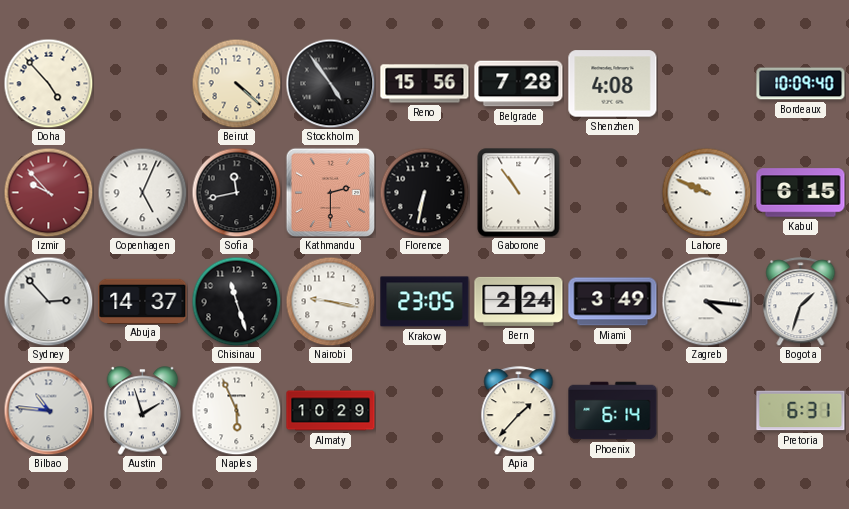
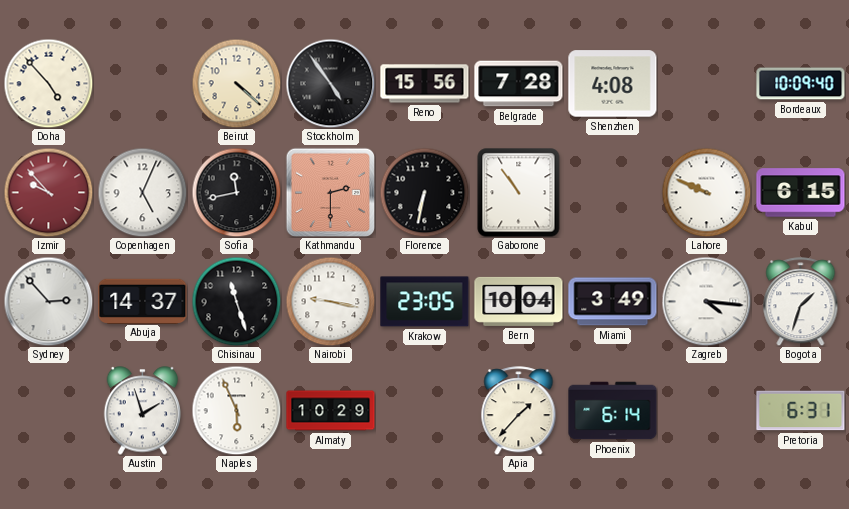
Bern: 2:24 -> 10:04 (519, 301)
Bilbao: 10:46 -> none (48, 410)
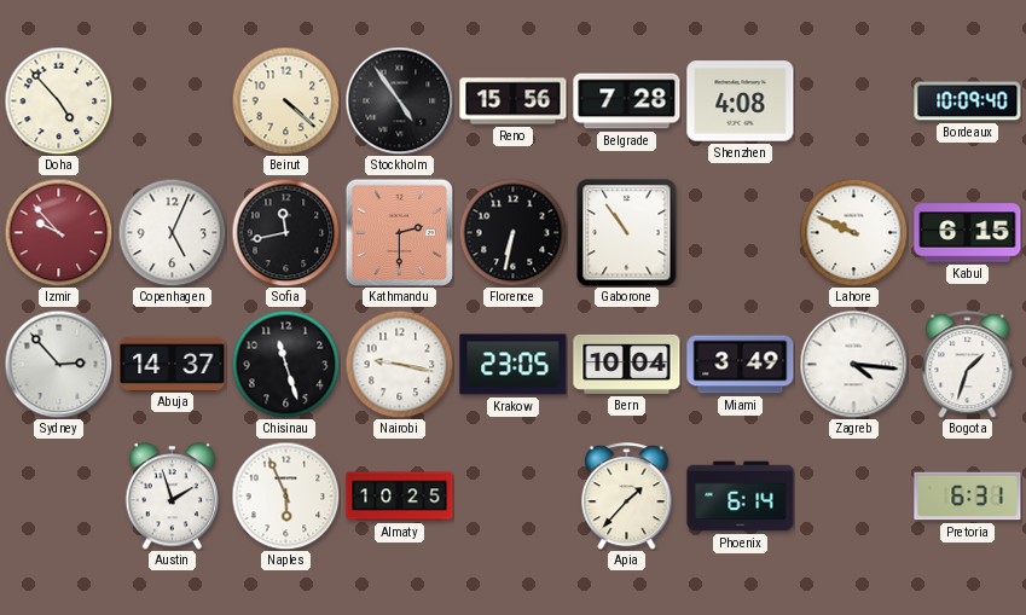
Almaty: 10:29 -> 10:25 (400, 497)
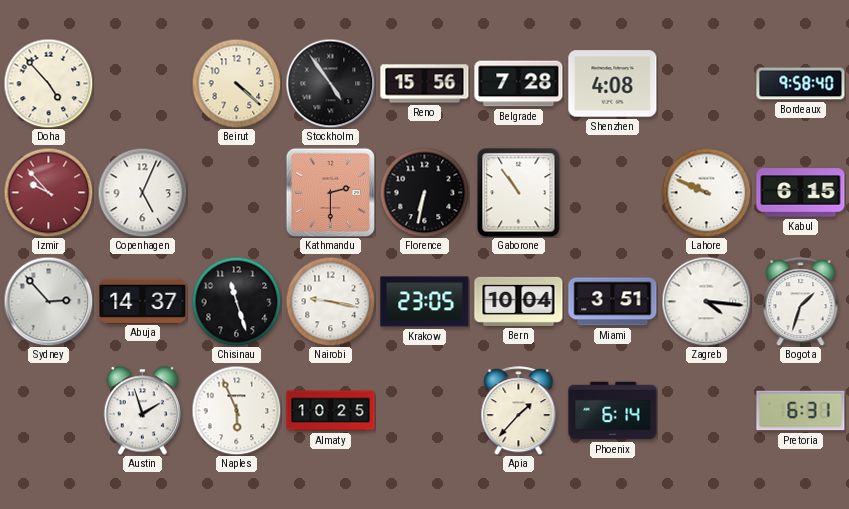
Bordeaux: 10:09 -> 9:58 (801, 84)
Sofia: 11:43 -> none (285, 232)
Miami: 3:49 -> 3:51 (613, 302)
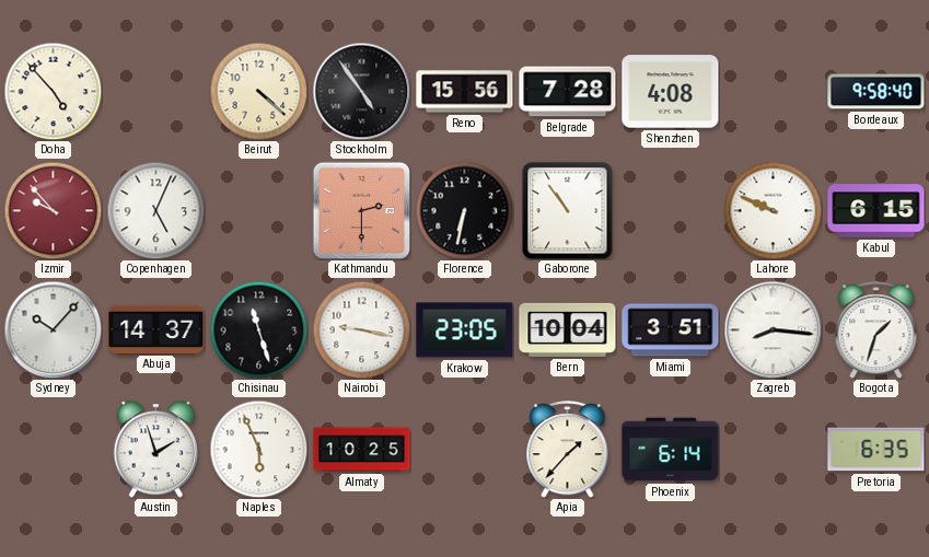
Sydney: 2:53 -> 10:07 (53, 329)
Zagreb: 4:16 -> 8:16 (773, 329)
Pretoria: 6:31 -> 6:35 (876, 450)
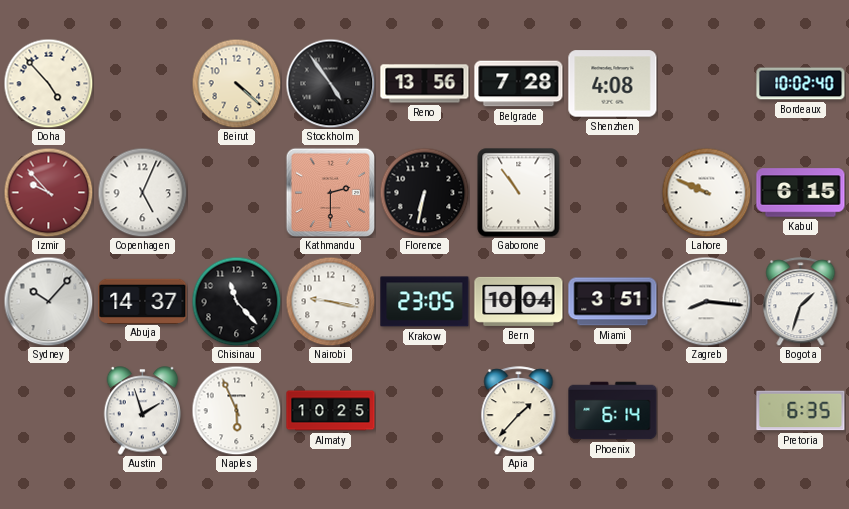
Reno: 15:56 -> 13:56 (425, 84)
Bordeaux: 9:58 -> 10:02 (801, 84)
Chisinau: 11:27 -> 11:23 (236, 301)
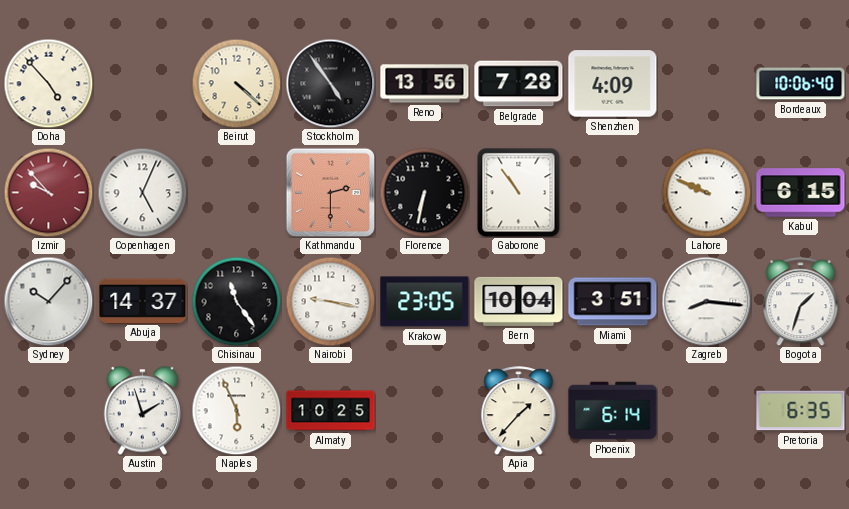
Shenzhen: 4:08 -> 4:09 (613, 84)
Bordeaux: 10:02 -> 10:06 (801, 84)
Chisinau: 11:23 -> 11:24 (236, 301)
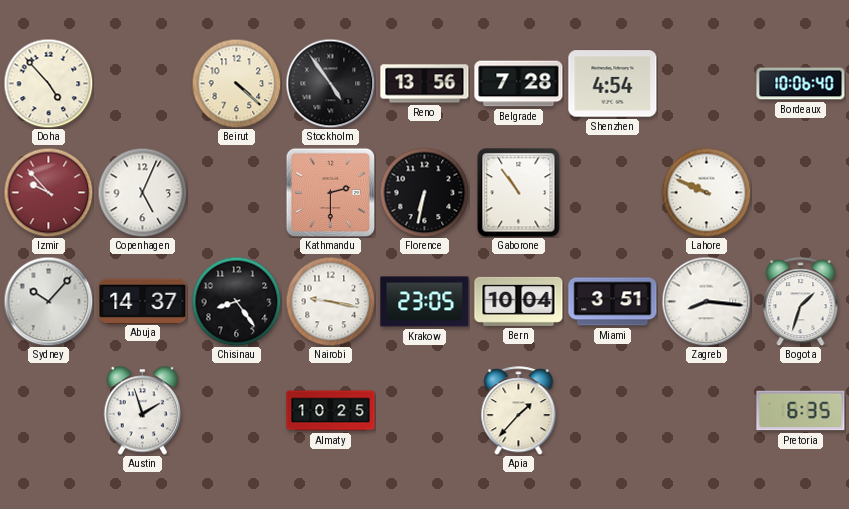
Shenzhen: 4:09 -> 4:54 (613, 84)
Kabul: 6:15 -> none (801, 193)
Chisinau: 11:24 -> 8:24 (236, 301)
Naples: 5:56 -> none (236, 410)
Phoenix: 6:14 -> none (613, 411)
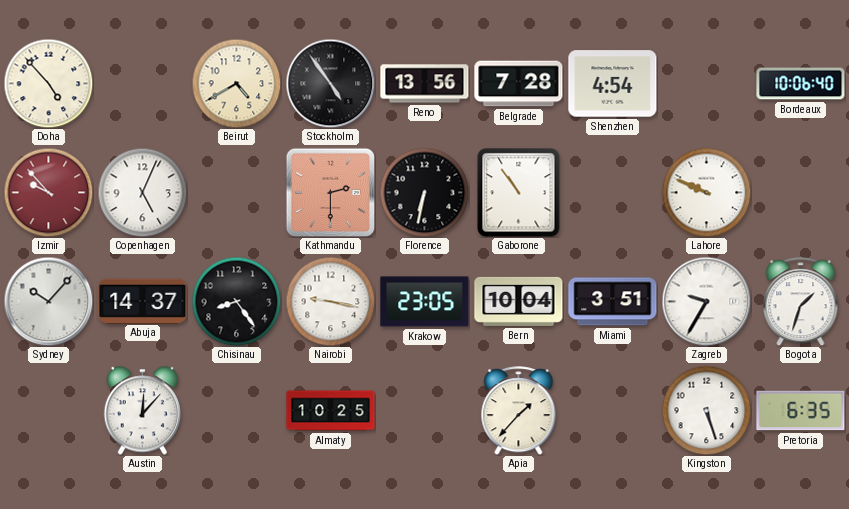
Beirut: 4:22 -> 4:40 (236, 83)
Zagreb: 8:16 -> 9:35 (706, 301)
Austin: 1:57 -> 12:07 (143, 411)
Kingston: none -> 5:27 (706, 410)
